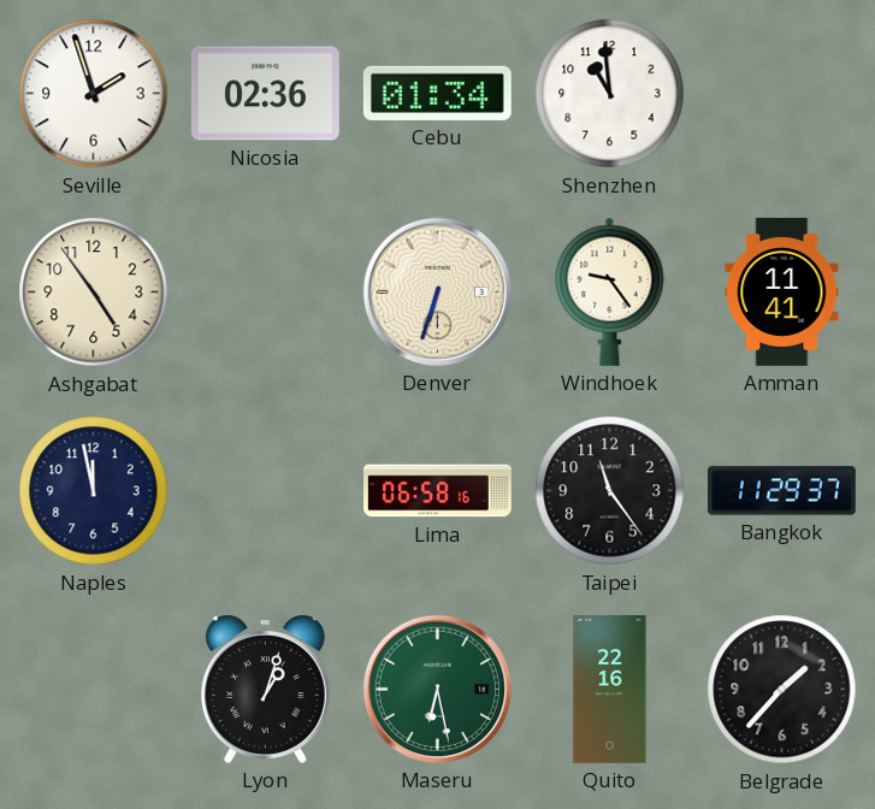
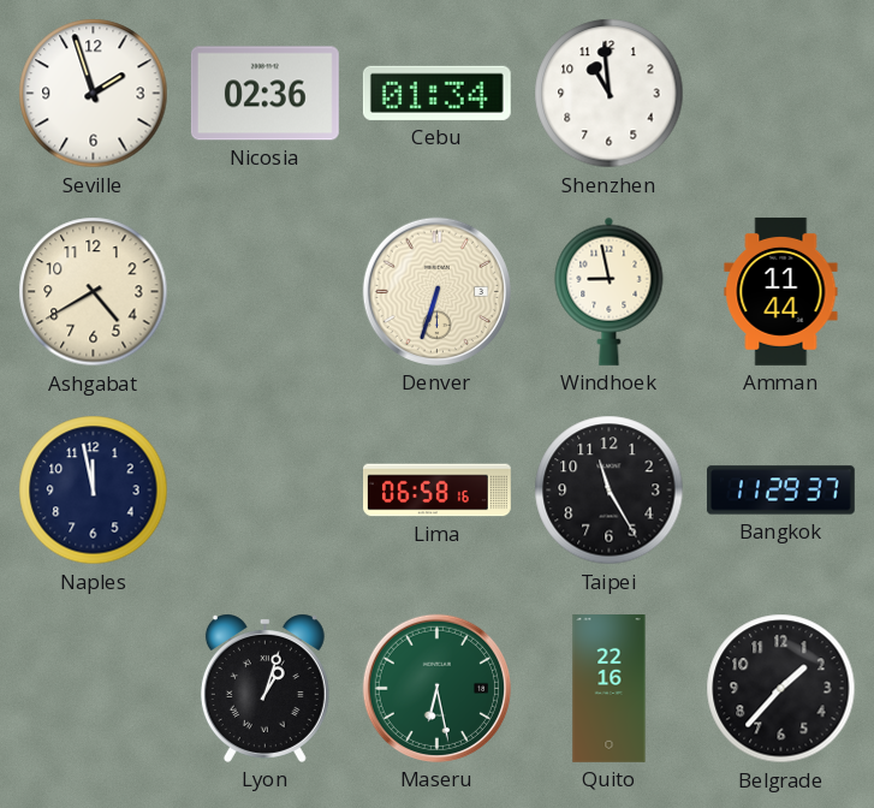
Ashgabat: 4:54 -> 4:40 (94, 292)
Windhoek: 9:24 -> 8:58 (610, 291)
Amman: 11:41 -> 11:44 (781, 291)
Taipei: 11:24 -> 11:25 (610, 491)
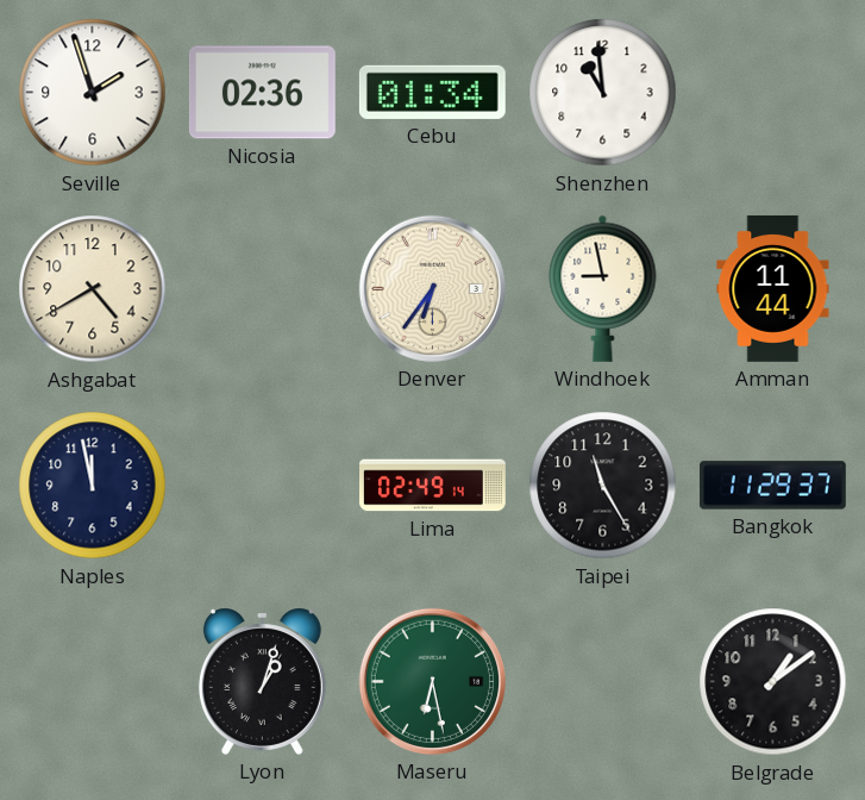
Denver: 6:33 -> 6:36 (432, 288)
Lima: 06:58 -> 02:49 (433, 486)
Quito: 22:16 -> none (610, 689)
Belgrade: 1:37 -> 1:09 (773, 682)
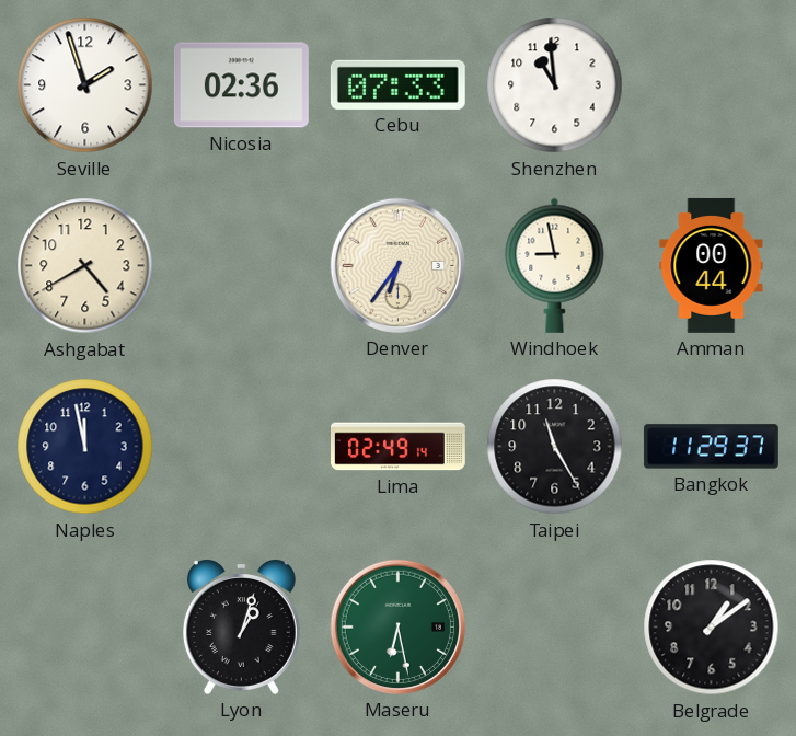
Cebu: 01:34 -> 07:33 (397, 84)
Amman: 11:44 -> 00:44 (712, 265)
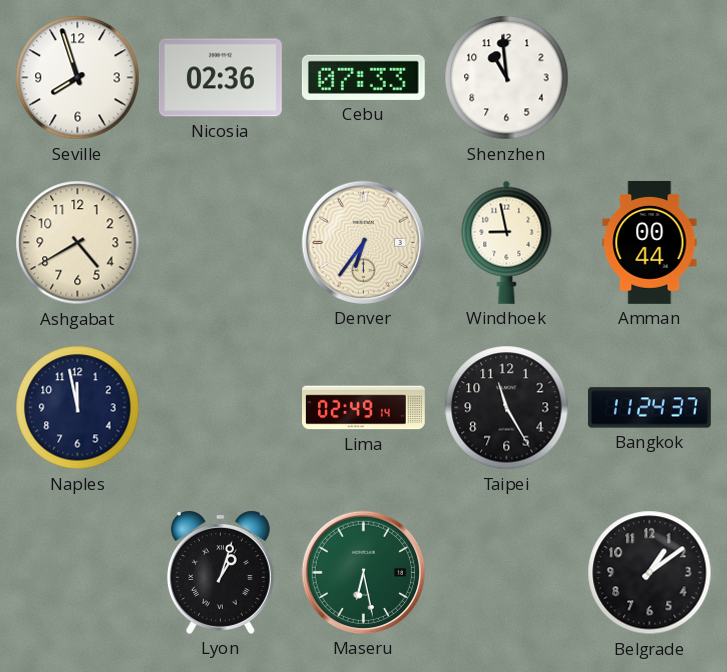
Seville: 1:57 -> 7:57 (78, 78)
Bangkok: 11:29 -> 11:24 (649, 408)
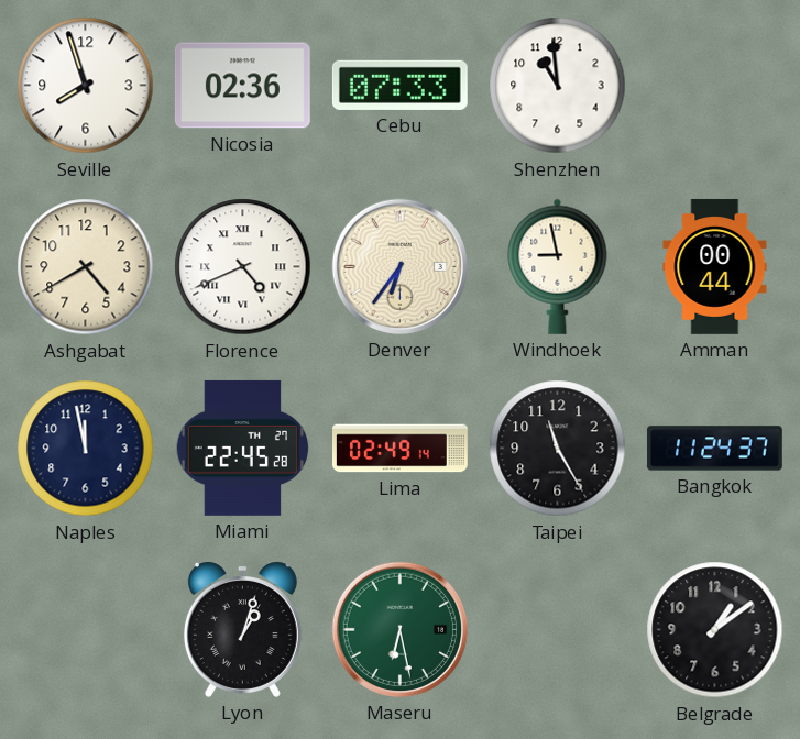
Florence: none -> 4:41 (243, 267)
Miami: none -> 22:45 (243, 448)
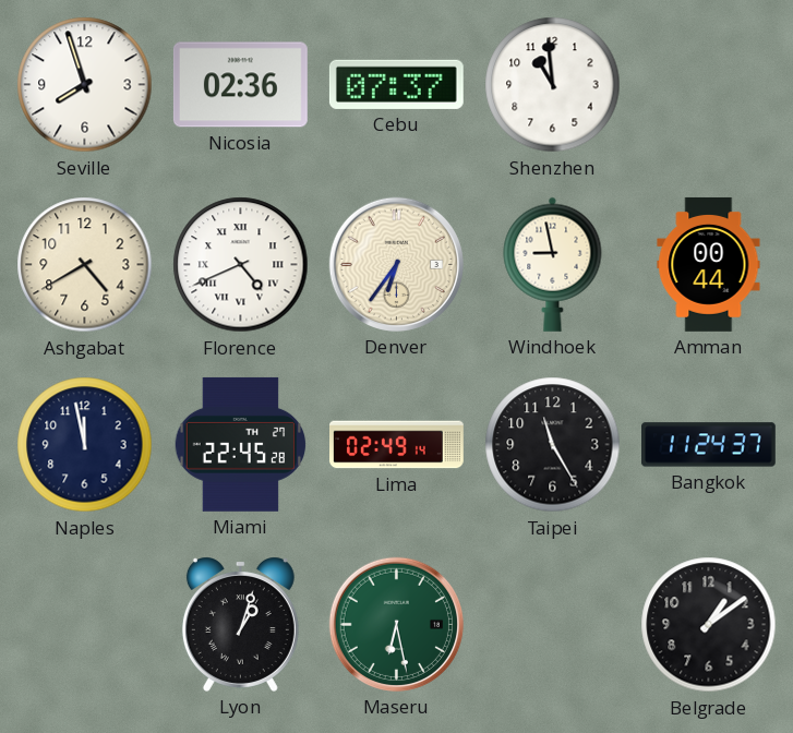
Cebu: 07:33 -> 07:37 (396, 84)
